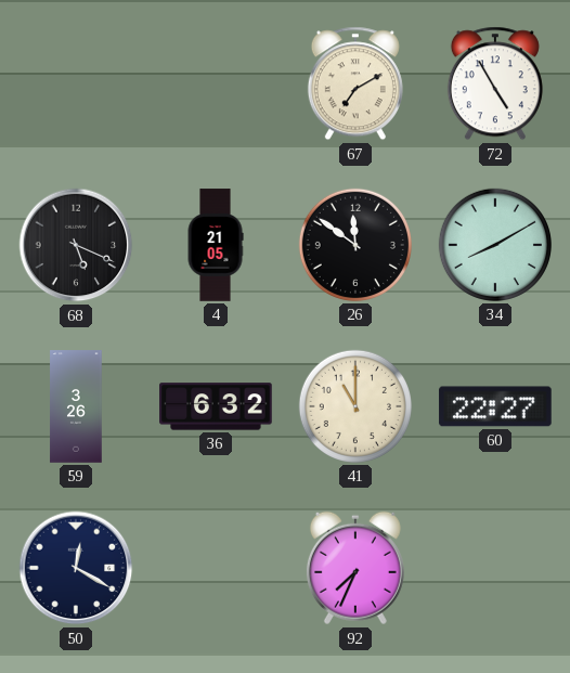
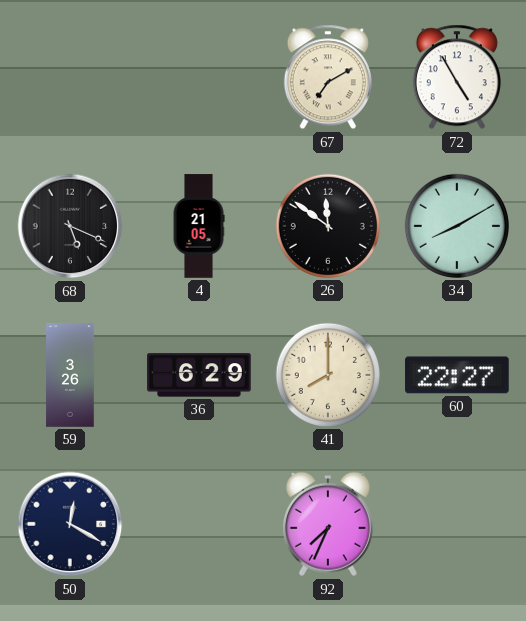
36: 6:32 -> 6:29 (199, 375)
41: 11:00 -> 8:00 (328, 375)
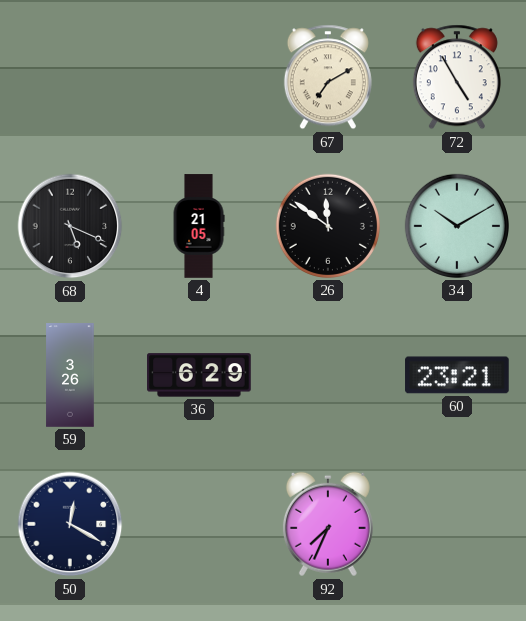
34: 8:10 -> 10:10 (457, 226)
41: 8:00 -> none (328, 375)
60: 22:27 -> 23:21 (457, 375)
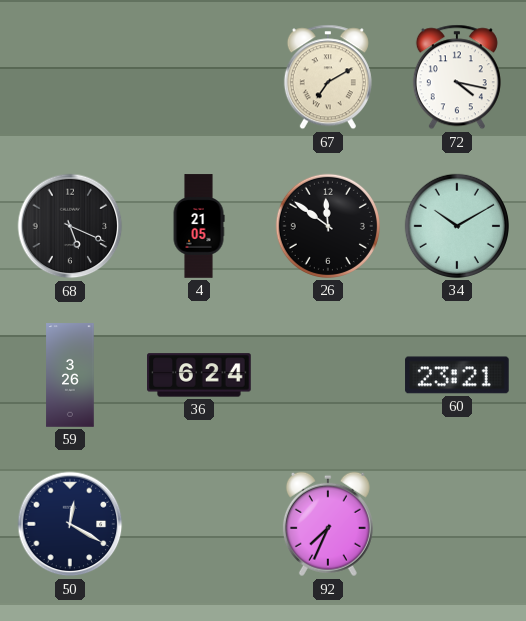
72: 4:55 -> 4:17 (457, 77)
36: 6:29 -> 6:24 (199, 375)
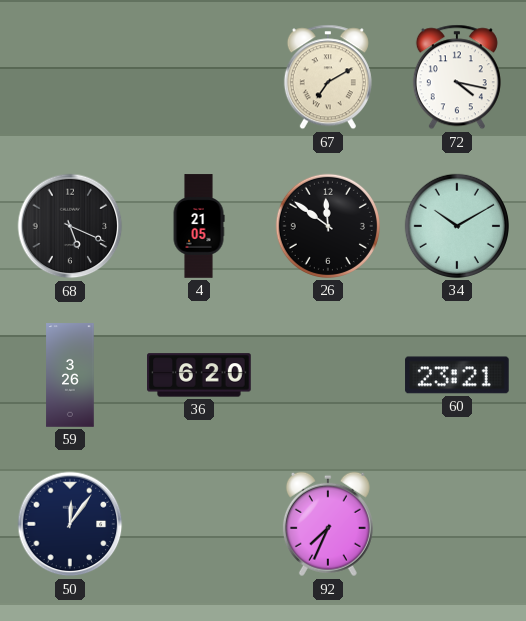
36: 6:24 -> 6:20 (199, 375)
50: 12:20 -> 12:06 (70, 524)
